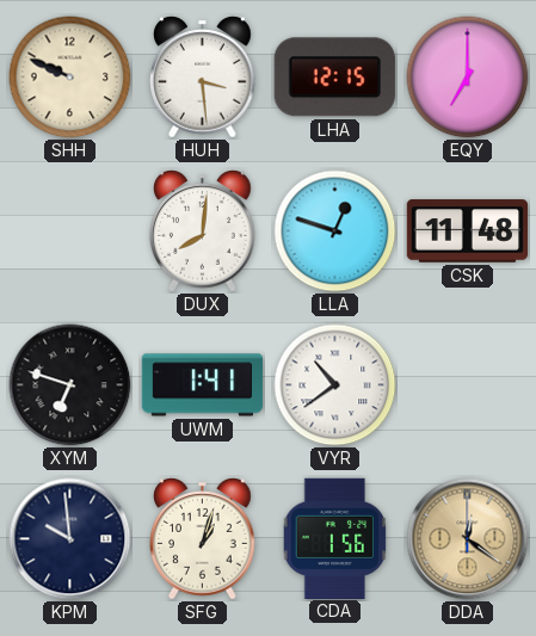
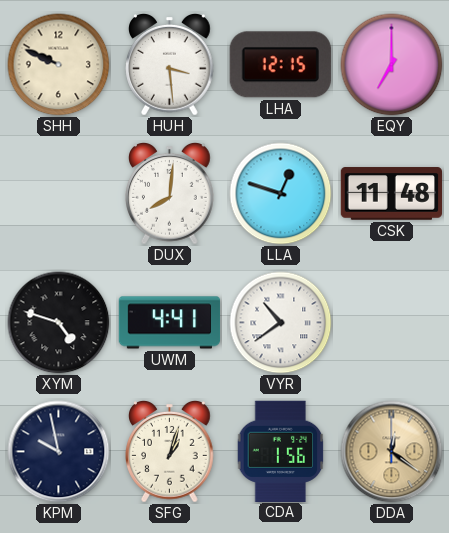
XYM: 6:48 -> 4:48 (59, 323)
UWM: 1:41 -> 4:41 (170, 323)
KPM: 9:59 -> 9:58 (59, 452)
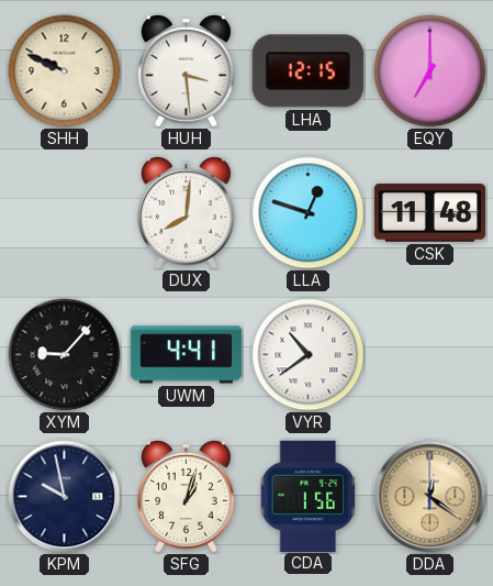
XYM: 4:48 -> 9:07 (65, 355)
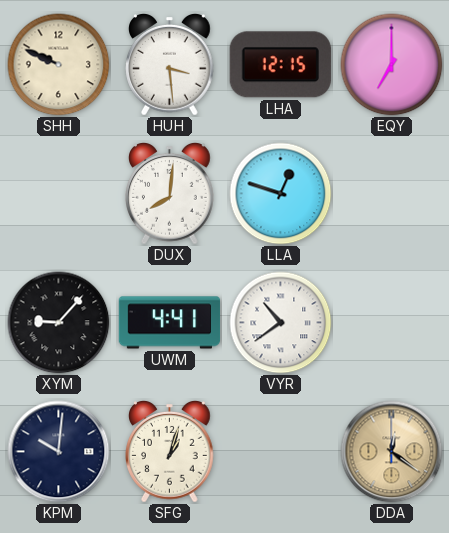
CSK: 11:48 -> none (429, 213)
KPM: 9:58 -> 10:01 (59, 452)
CDA: 1:56 -> none (309, 496)
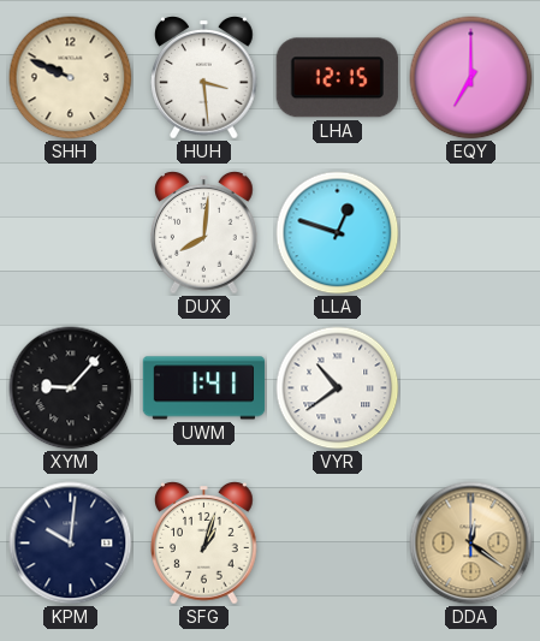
UWM: 4:41 -> 1:41 (204, 388)
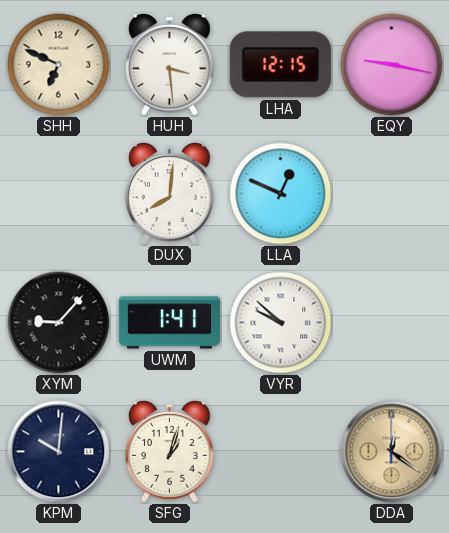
SHH: 9:49 -> 6:49 (59, 65)
EQY: 7:00 -> 9:17 (392, 65)
LLA: 12:48 -> 12:49 (281, 194)
VYR: 10:39 -> 9:52 (281, 323)
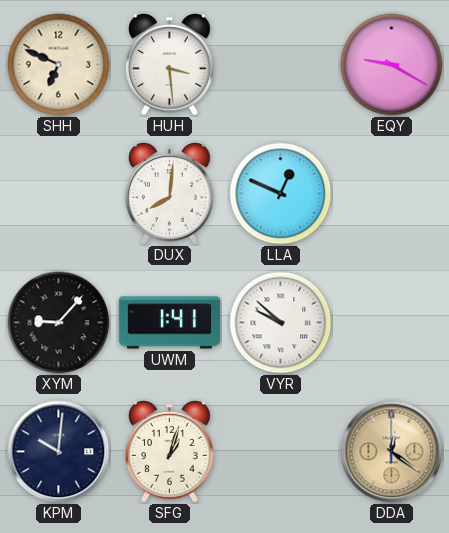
LHA: 12:15 -> none (280, 65)
EQY: 9:17 -> 9:20 (392, 65)
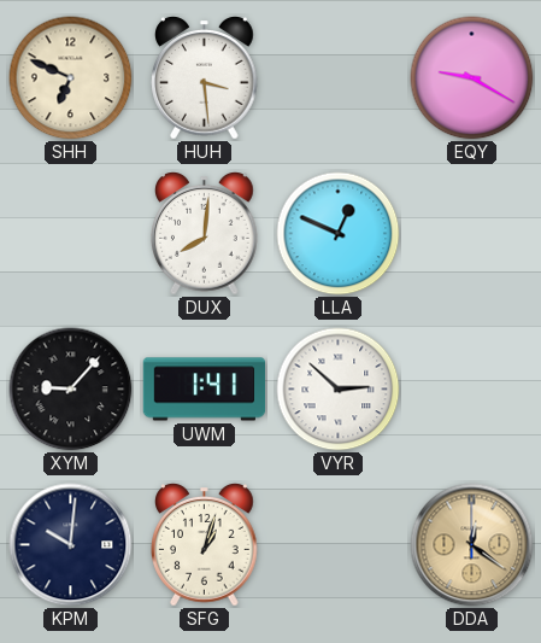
VYR: 9:52 -> 2:52 (339, 390)
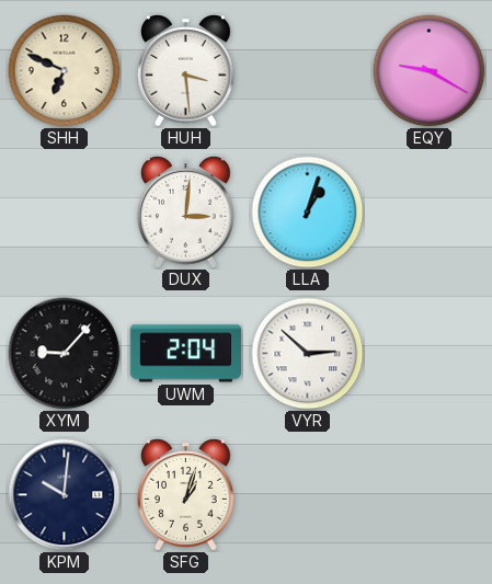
DUX: 8:01 -> 3:01 (186, 213)
LLA: 12:49 -> 1:03 (308, 213)
UWM: 1:41 -> 2:04 (186, 354)
DDA: 12:21 -> none (472, 545)
